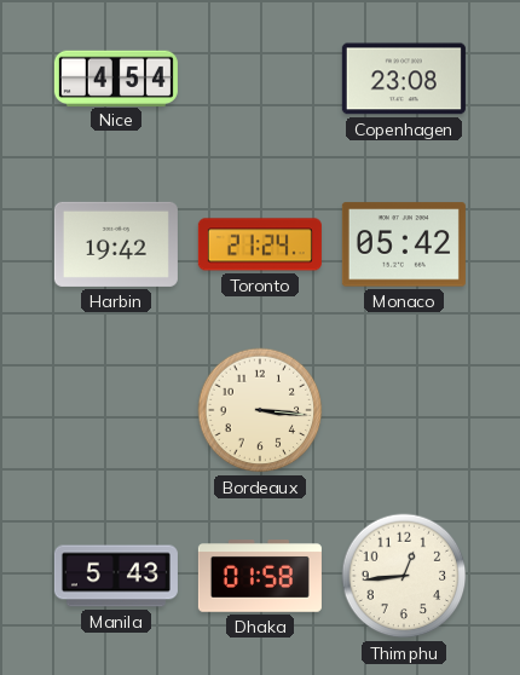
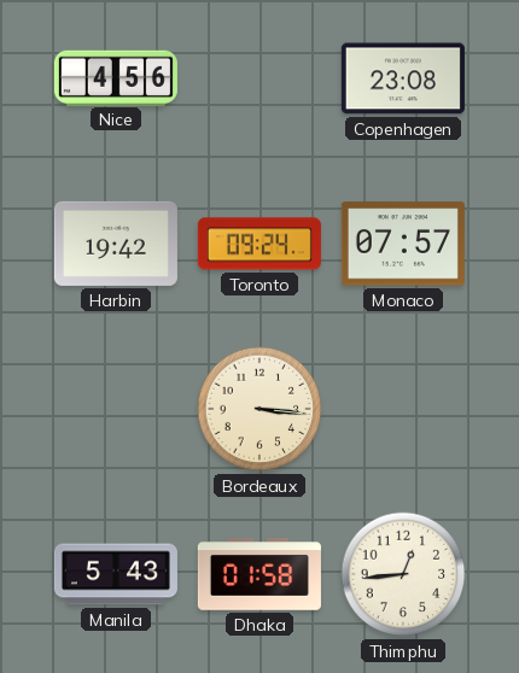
Nice: 4:54 -> 4:56 (116, 77)
Toronto: 21:24 -> 09:24 (259, 244)
Monaco: 05:42 -> 07:57 (403, 244)
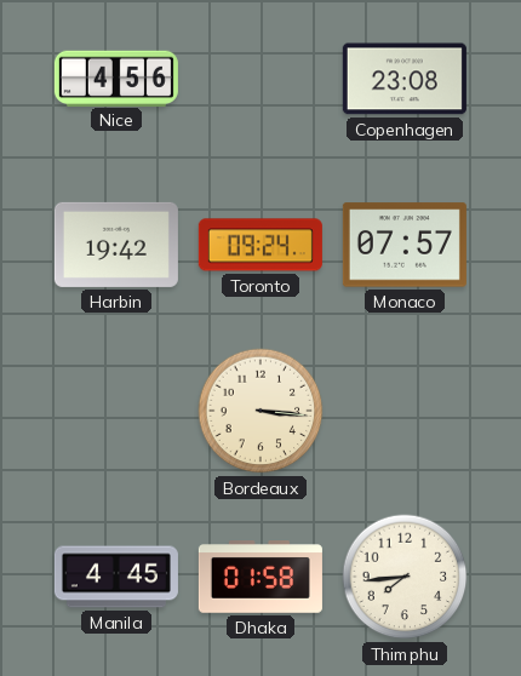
Manila: 5:43 -> 4:45 (116, 577)
Thimphu: 12:44 -> 7:44 (405, 577)
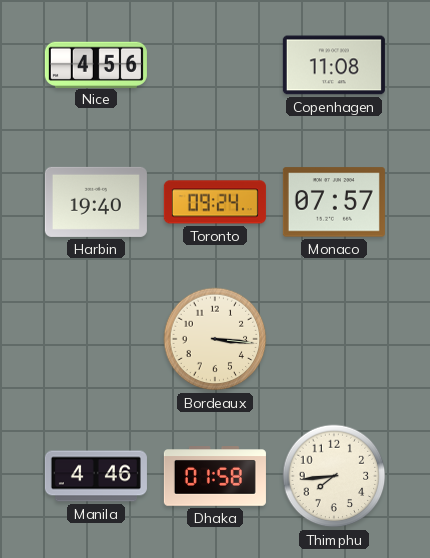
Copenhagen: 23:08 -> 11:08 (334, 65)
Harbin: 19:42 -> 19:40 (96, 202)
Manila: 4:45 -> 4:46 (96, 476)
